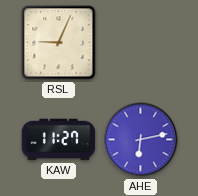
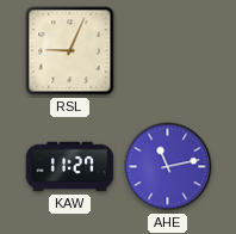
AHE: 6:13 -> 11:13 (168, 167)
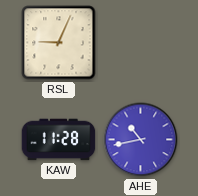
KAW: 11:27 -> 11:28 (59, 140)
AHE: 11:13 -> 10:43 (141, 140)
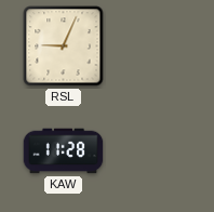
AHE: 10:43 -> none (141, 140)
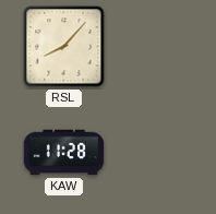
RSL: 9:04 -> 8:07 (64, 47)
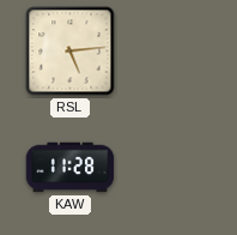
RSL: 8:07 -> 5:14 (71, 52)
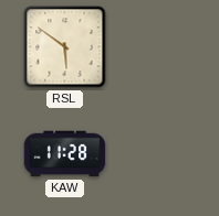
RSL: 5:14 -> 5:51 (65, 47)
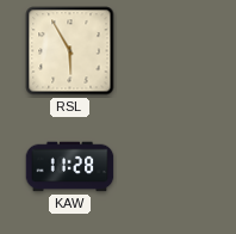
RSL: 5:51 -> 5:55 (70, 51)
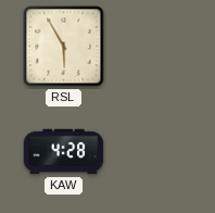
KAW: 11:28 -> 4:28 (64, 152)
